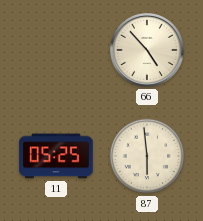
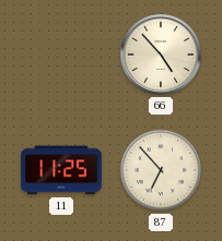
11: 05:25 -> 11:25 (61, 170)
87: 5:59 -> 6:53 (161, 170)
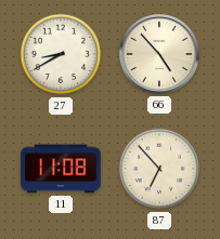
27: none -> 8:40 (61, 54)
11: 11:25 -> 11:08 (61, 169)
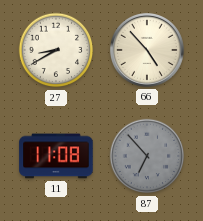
87 dial: cream -> grey (147, 156)
